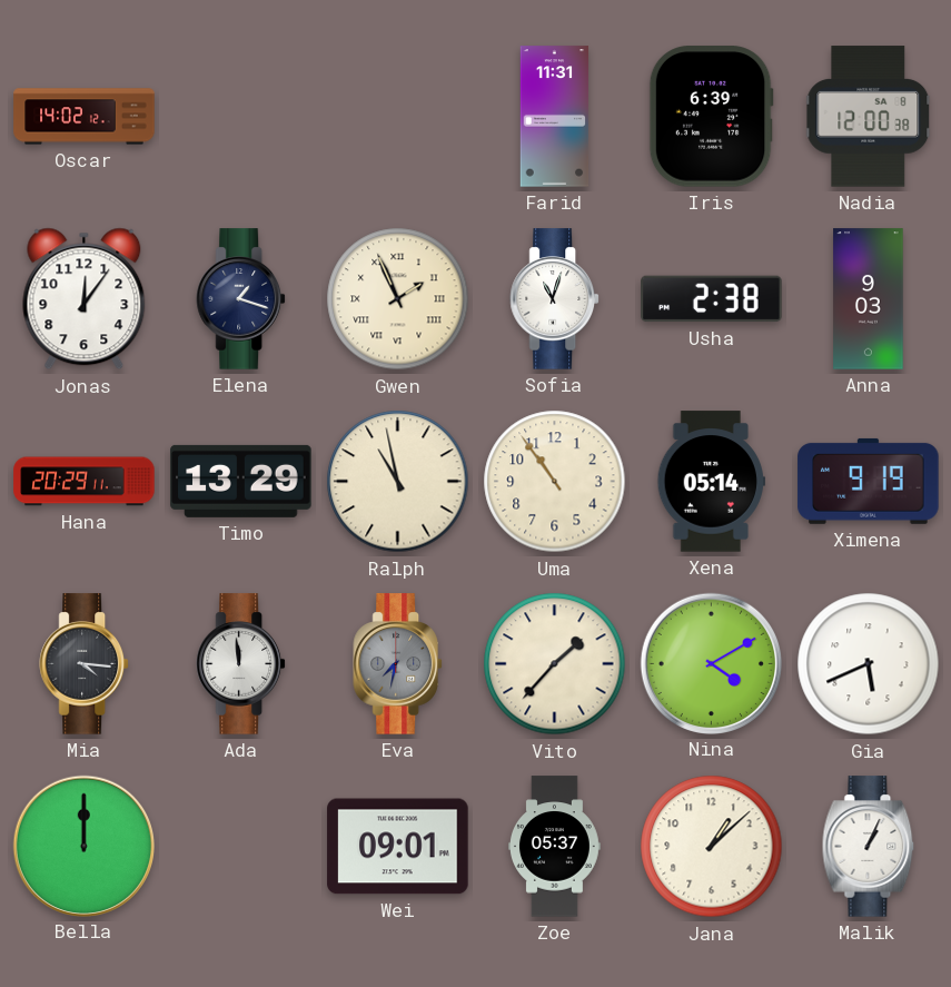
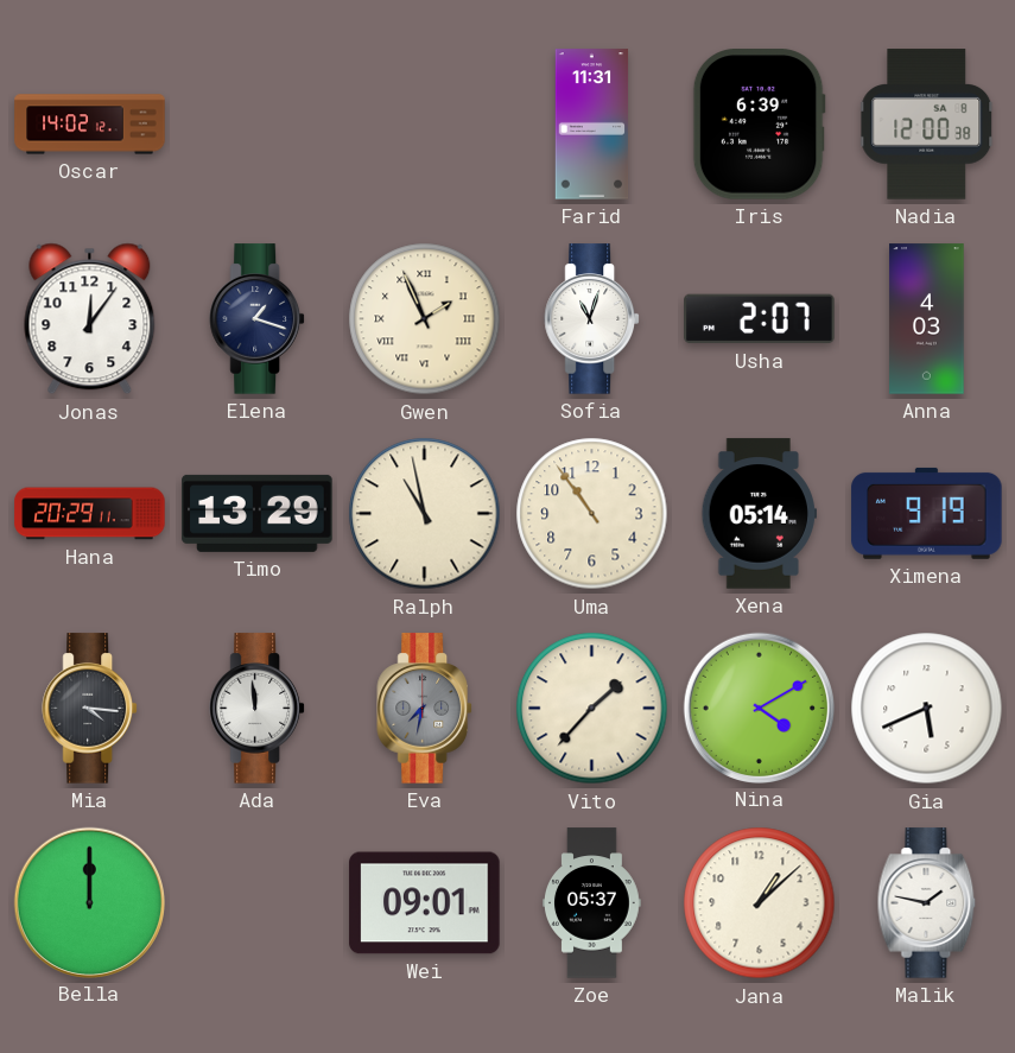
Usha: 2:38 -> 2:07 (760, 319)
Anna: 9:03 -> 4:03 (927, 319)
Malik: 1:04 -> 1:47 (927, 903)
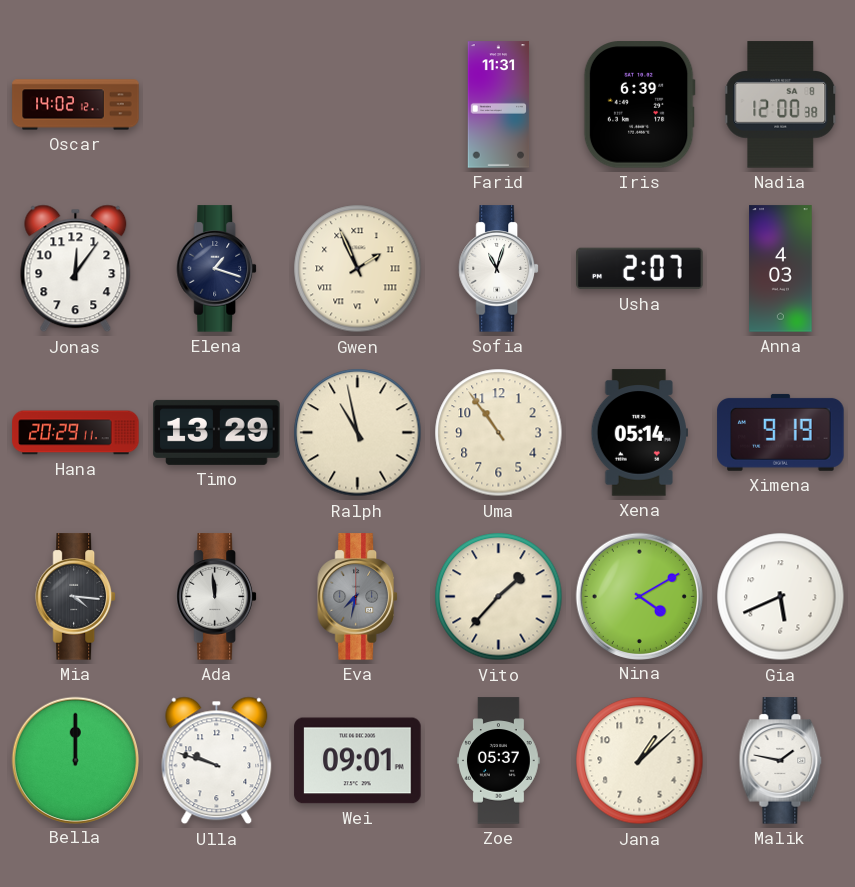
Ulla: none -> 9:48 (217, 761)
